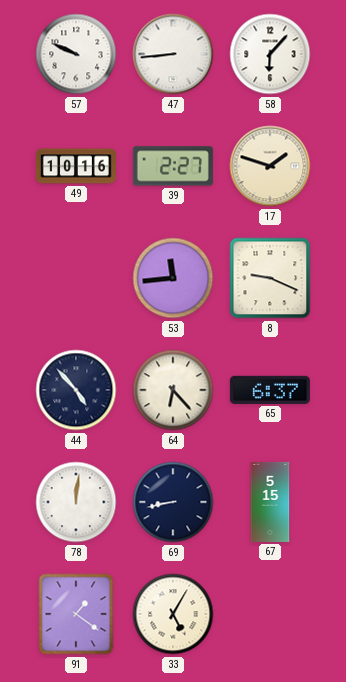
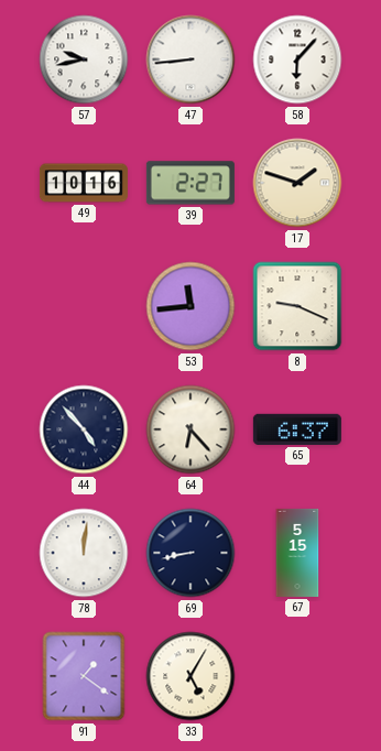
57: 9:49 -> 9:43 (84, 59)
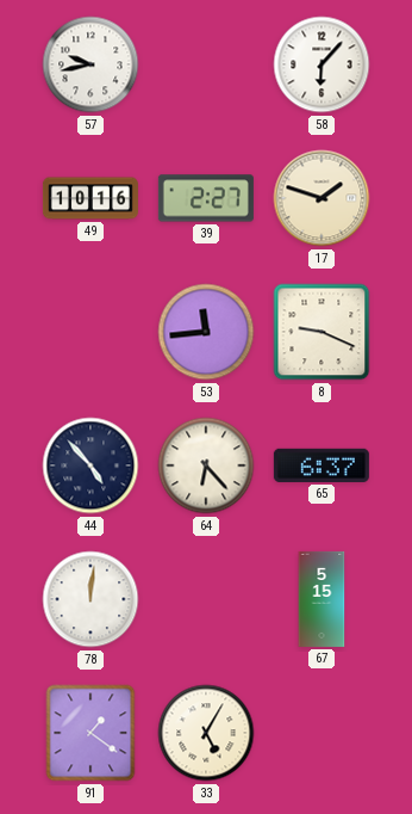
47: 8:44 -> none (190, 59)
69: 8:43 -> none (190, 553)
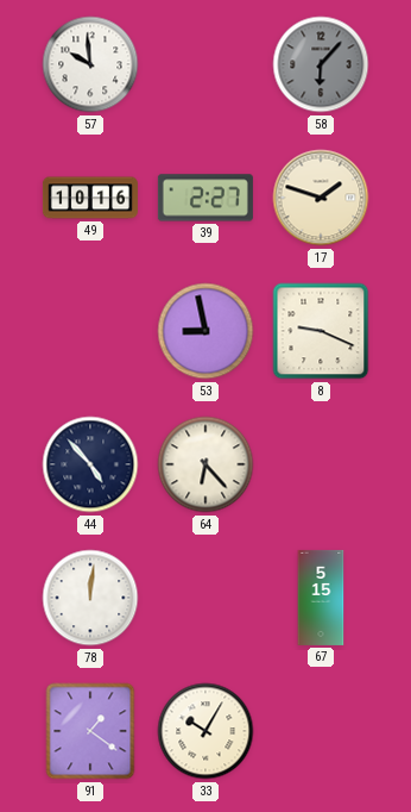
57: 9:43 -> 9:59 (90, 64)
58 dial: white -> grey (321, 64)
53: 11:44 -> 8:58 (205, 331)
65: 6:37 -> none (322, 465)
33: 5:05 -> 10:05 (205, 731)
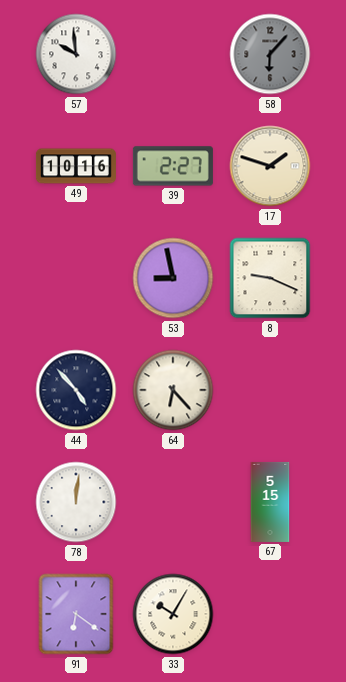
91: 1:21 -> 6:21 (76, 614)
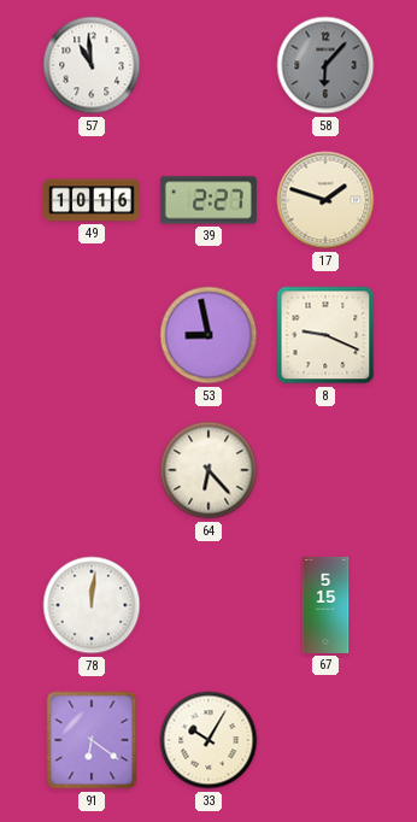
57: 9:59 -> 10:59 (92, 65)
44: 4:53 -> none (76, 390)
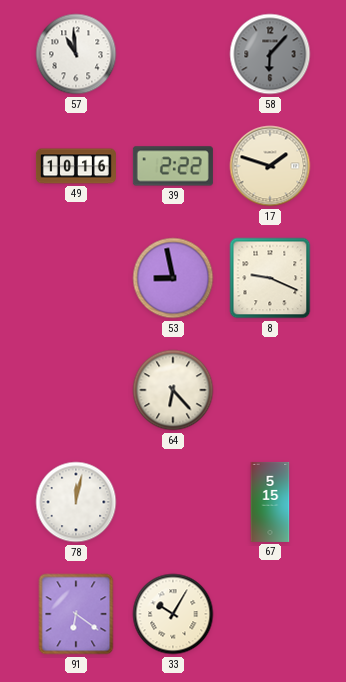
39: 2:27 -> 2:22 (173, 166)
78: 12:01 -> 12:02 (76, 502)
